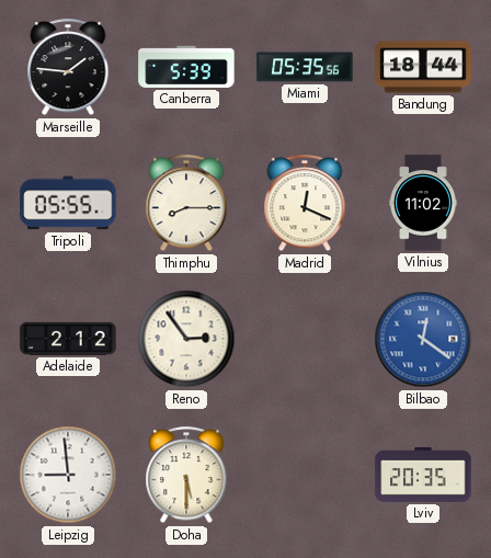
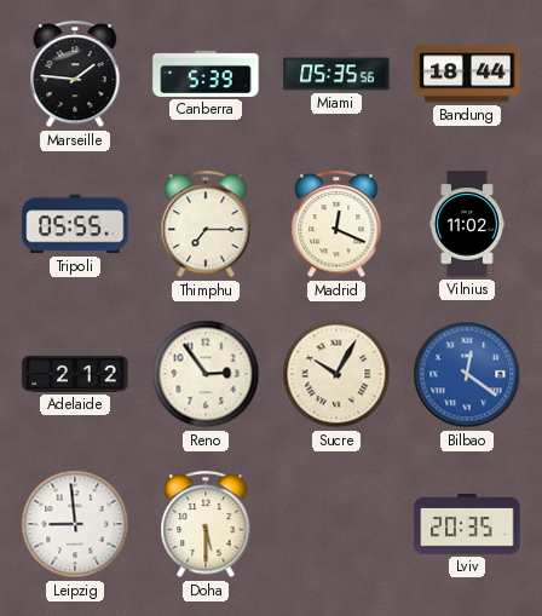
Thimphu: 8:15 -> 7:15 (206, 225)
Sucre: none -> 10:05 (336, 374)
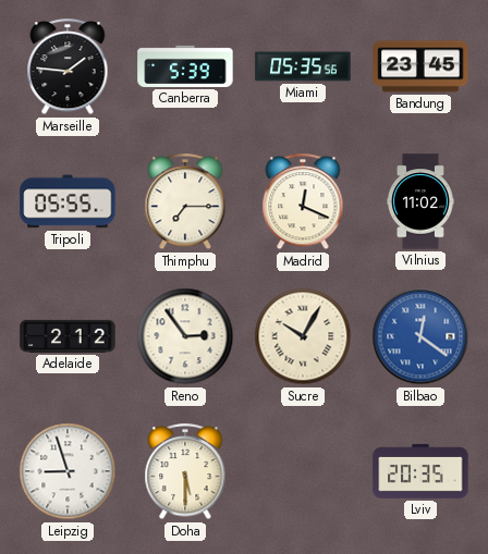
Bandung: 18:44 -> 23:45 (420, 66)
Leipzig: 8:59 -> 8:57 (68, 471)
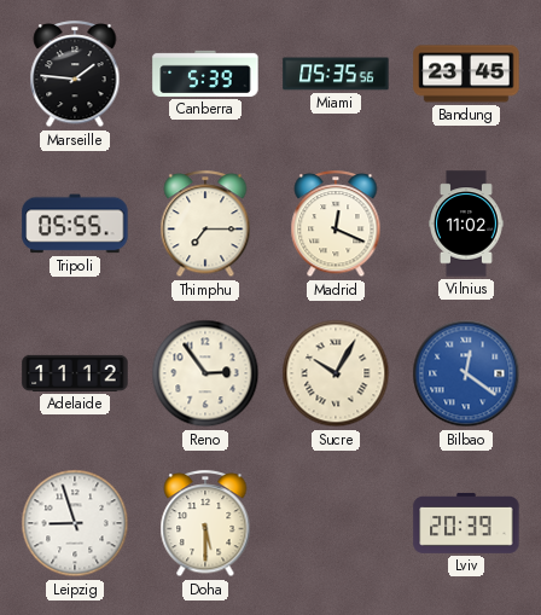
Adelaide: 2:12 -> 11:12 (75, 373)
Lviv: 20:35 -> 20:39 (466, 523)
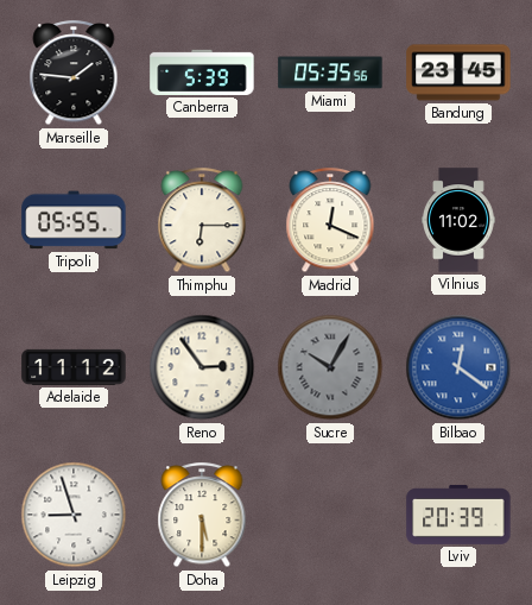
Thimphu: 7:15 -> 6:15 (202, 221)
Sucre dial: cream -> grey (330, 367)
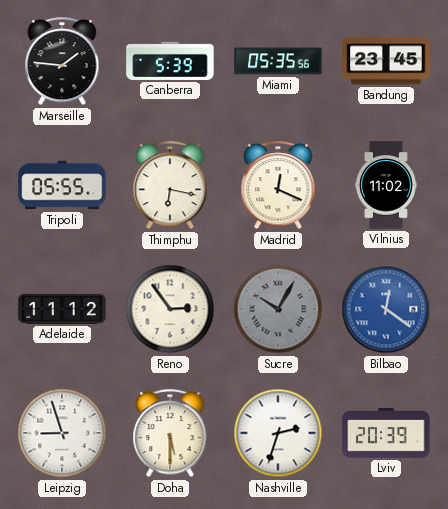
Thimphu: 6:15 -> 6:17 (170, 186)
Nashville: none -> 2:33 (278, 433)
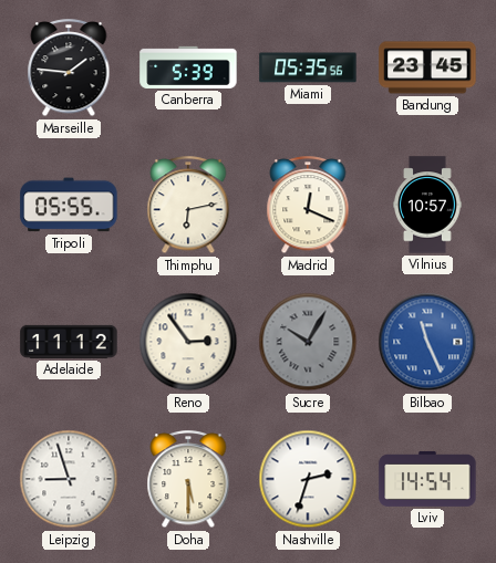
Thimphu: 6:17 -> 6:13 (188, 206)
Vilnius: 11:02 -> 10:57 (428, 205)
Bilbao: 12:21 -> 11:26 (427, 342)
Lviv: 20:39 -> 14:54 (427, 479)
